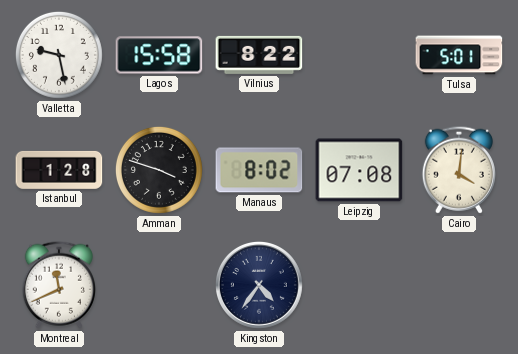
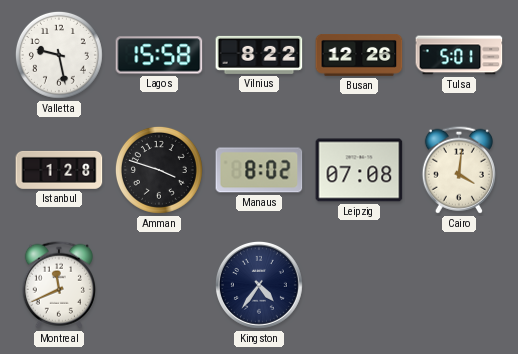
Busan: none -> 12:26 (359, 56)
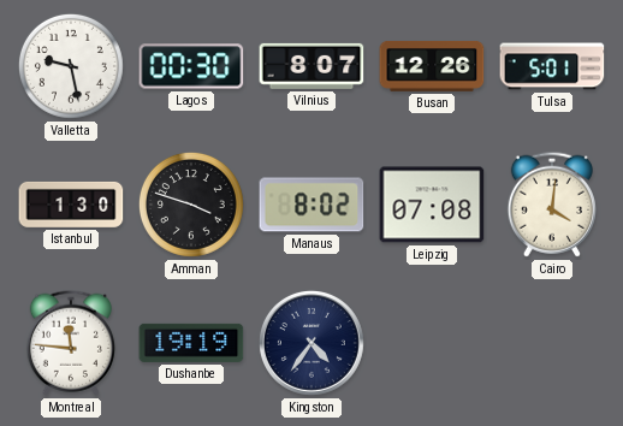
Lagos: 15:58 -> 00:30 (191, 66)
Vilnius: 8:22 -> 8:07 (311, 66)
Istanbul: 1:28 -> 1:30 (71, 205)
Montreal: 11:41 -> 11:46 (71, 343)
Dushanbe: none -> 19:19 (191, 343)
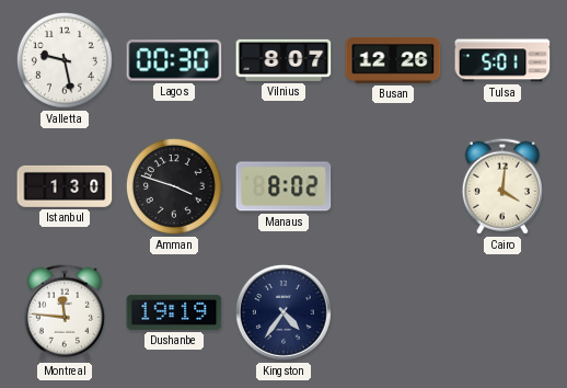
Leipzig: 07:08 -> none (432, 205)
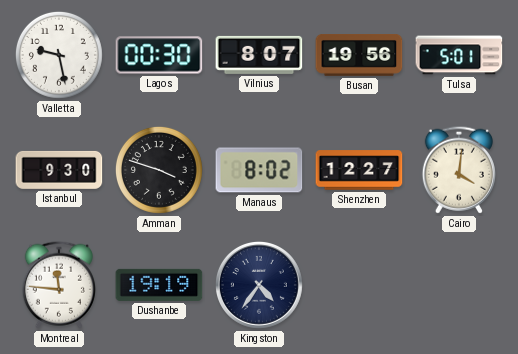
Busan: 12:26 -> 19:56 (359, 56)
Istanbul: 1:30 -> 9:30 (59, 170)
Shenzhen: none -> 12:27 (359, 170)
